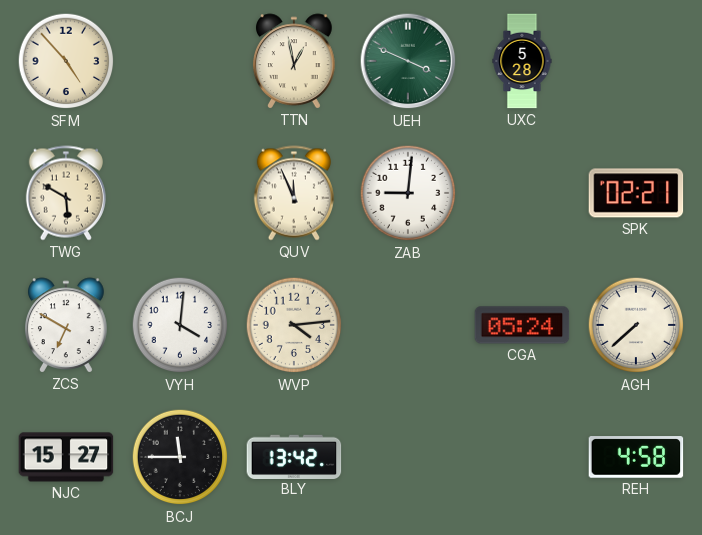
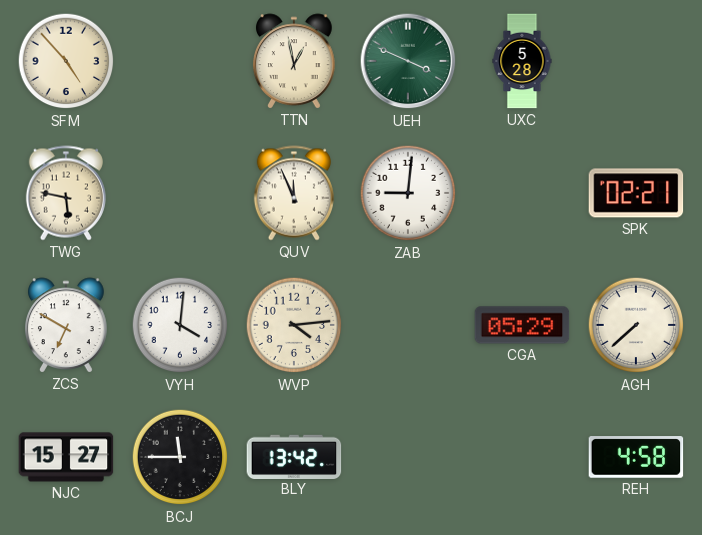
TWG: 5:50 -> 5:47 (66, 193)
CGA: 05:24 -> 05:29 (522, 325)
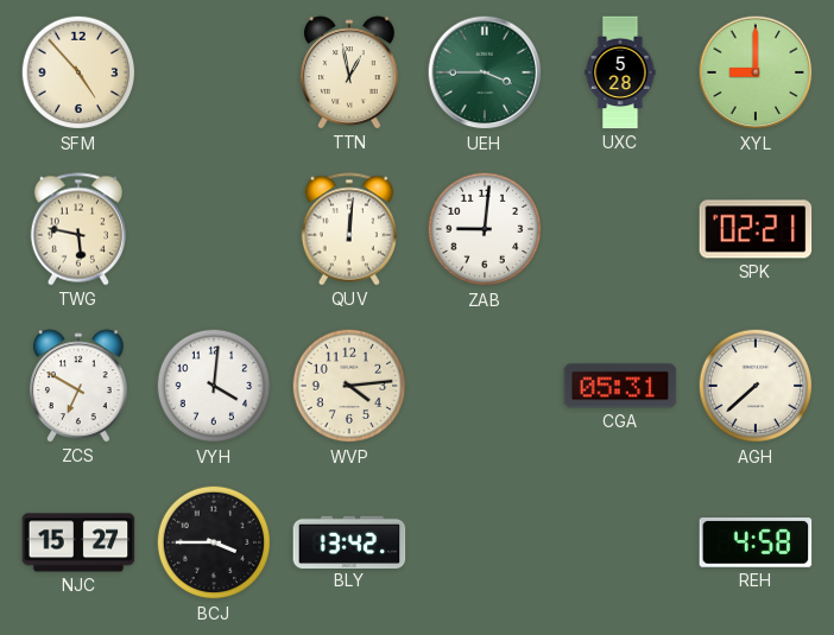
UEH: 3:49 -> 3:45 (485, 72)
XYL: none -> 9:00 (756, 72)
QUV: 11:56 -> 12:01 (349, 229)
CGA: 05:29 -> 05:31 (620, 386)
BCJ: 11:45 -> 3:45 (214, 542)
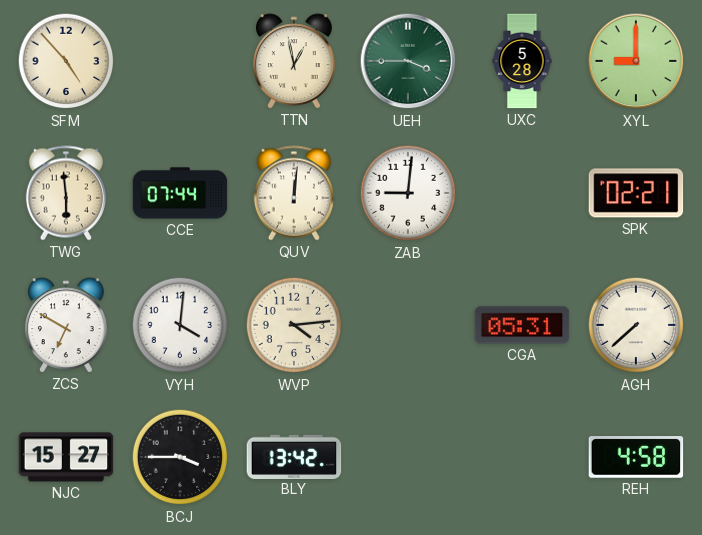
TWG: 5:47 -> 5:59 (66, 193)
CCE: none -> 07:44 (180, 193)
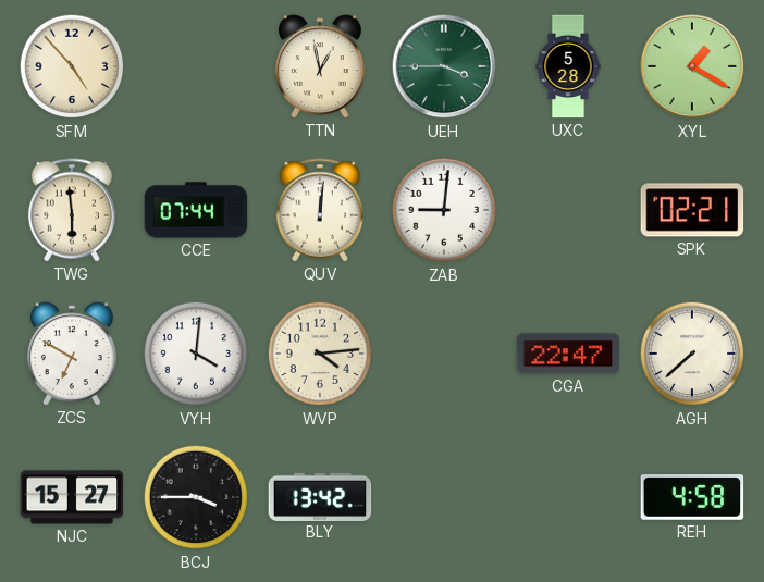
XYL: 9:00 -> 1:20 (692, 66)
CGA: 05:31 -> 22:47 (568, 354)
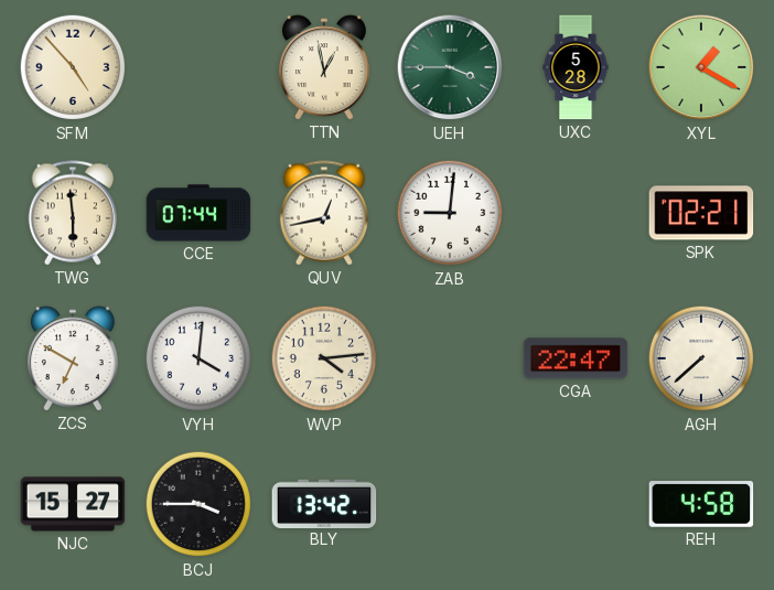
QUV: 12:01 -> 12:43 (324, 213)
